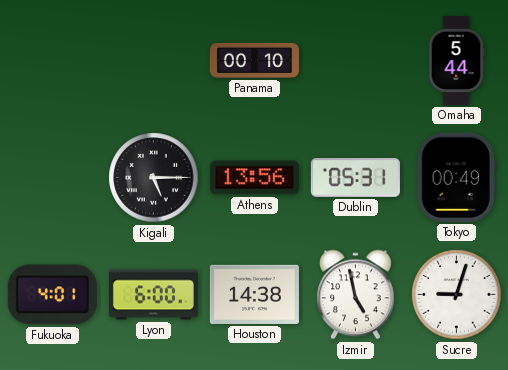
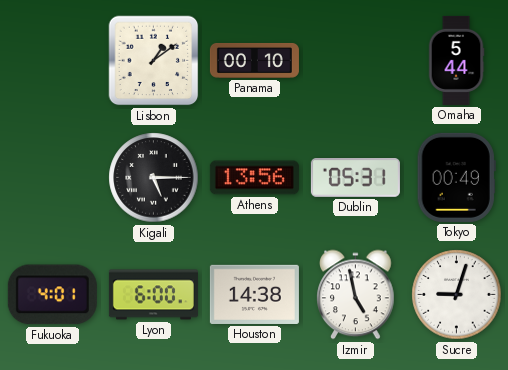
Lisbon: none -> 1:09 (154, 61)
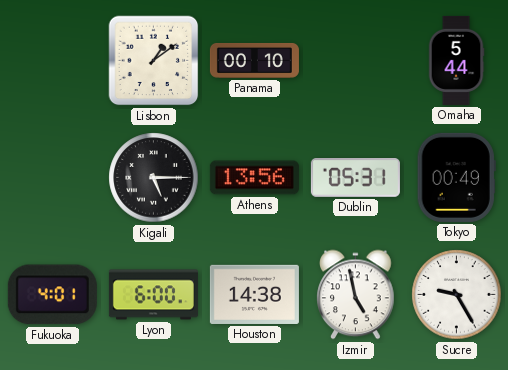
Sucre: 9:03 -> 9:25 (457, 295)
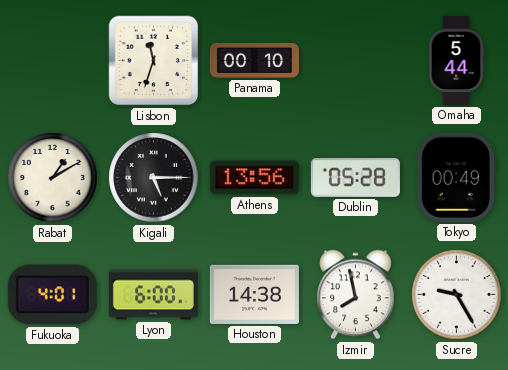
Lisbon: 1:09 -> 11:33 (154, 61)
Rabat: none -> 1:10 (53, 178)
Dublin: 05:31 -> 05:28 (355, 178)
Izmir: 4:58 -> 7:58 (356, 295)
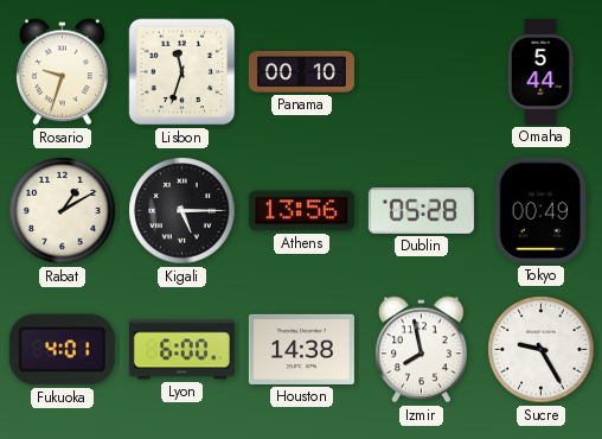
Rosario: none -> 9:33 (63, 72)
